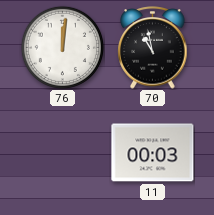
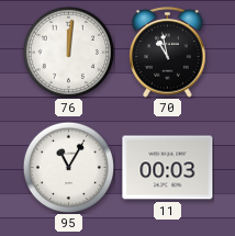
95: none -> 11:05 (68, 167)
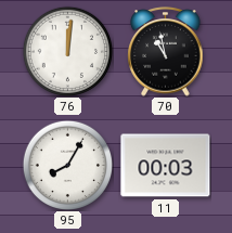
95: 11:05 -> 8:05 (67, 165)
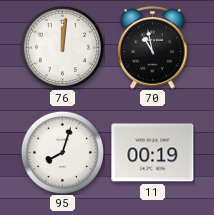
95: 8:05 -> 8:03 (62, 152)
11: 00:03 -> 00:19 (153, 153)
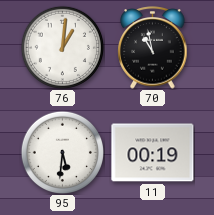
76: 12:01 -> 1:01 (62, 47)
95: 8:03 -> 5:31 (62, 152)
